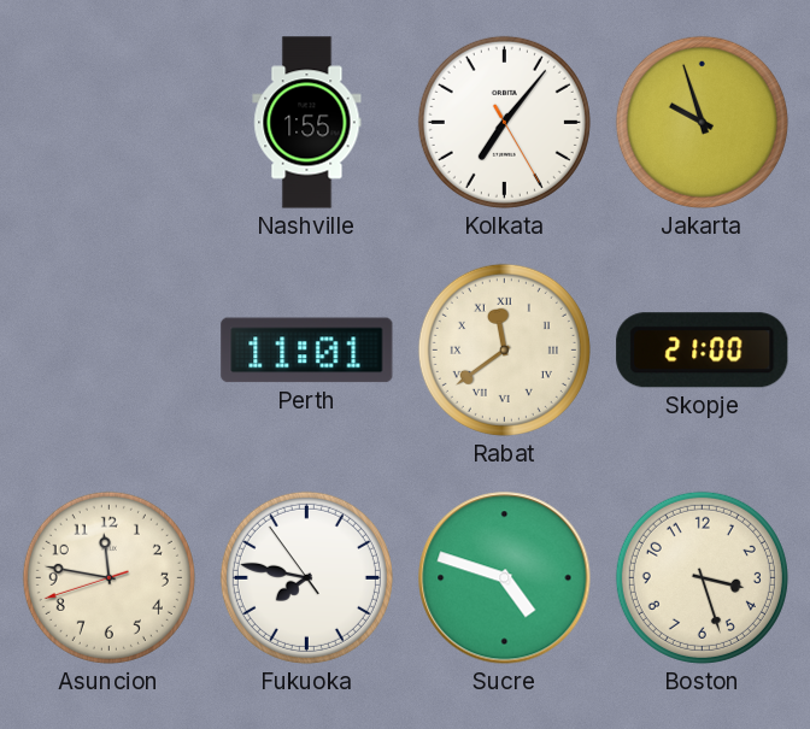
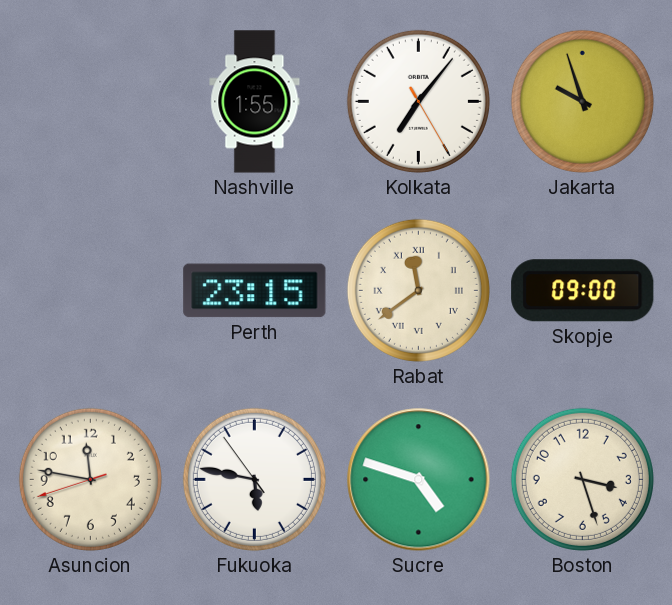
Perth: 11:01 -> 23:15 (255, 291)
Skopje: 21:00 -> 09:00 (583, 291)
Fukuoka: 7:46 -> 5:46 (254, 479)
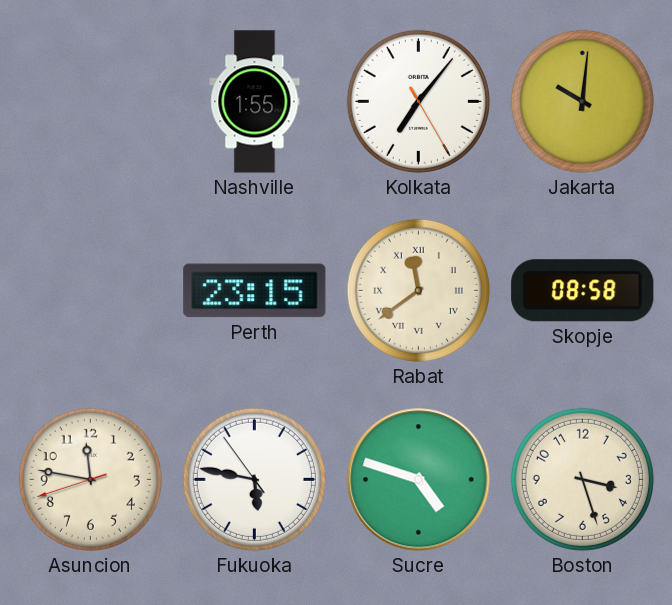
Jakarta: 9:57 -> 10:01 (582, 101)
Skopje: 09:00 -> 08:58 (583, 291)
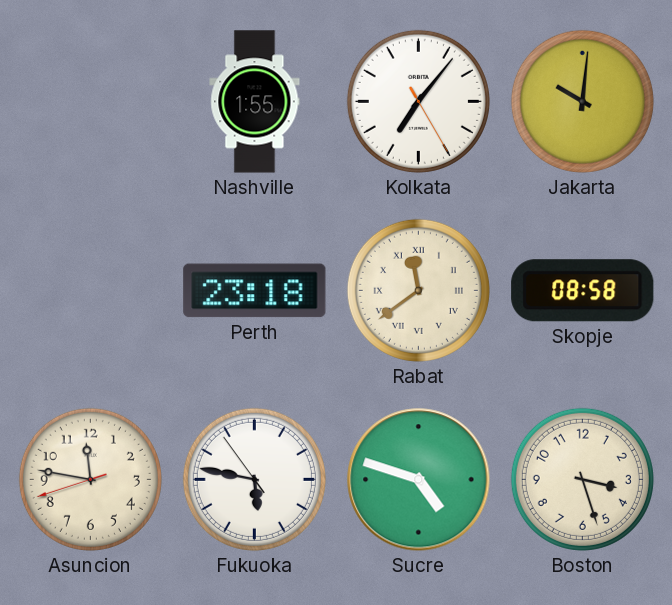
Perth: 23:15 -> 23:18 (255, 291)
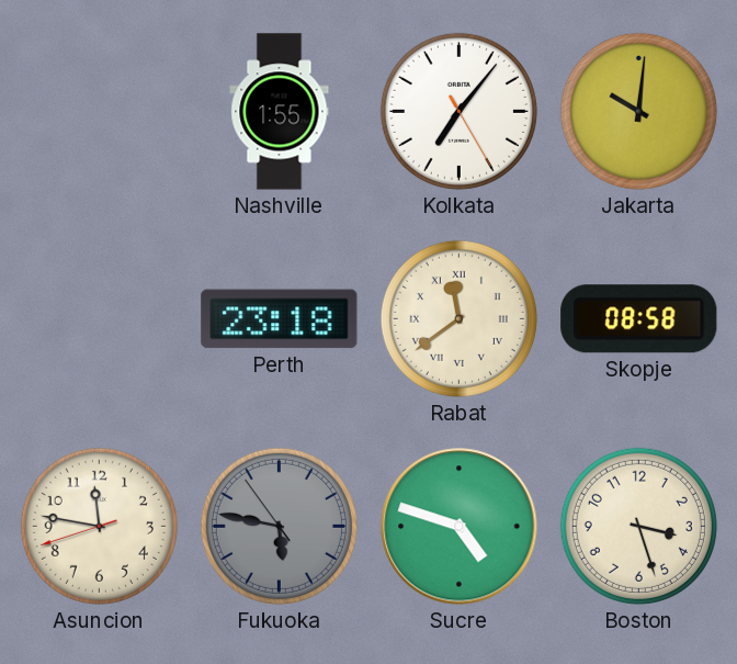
Fukuoka dial: white -> grey (279, 526)
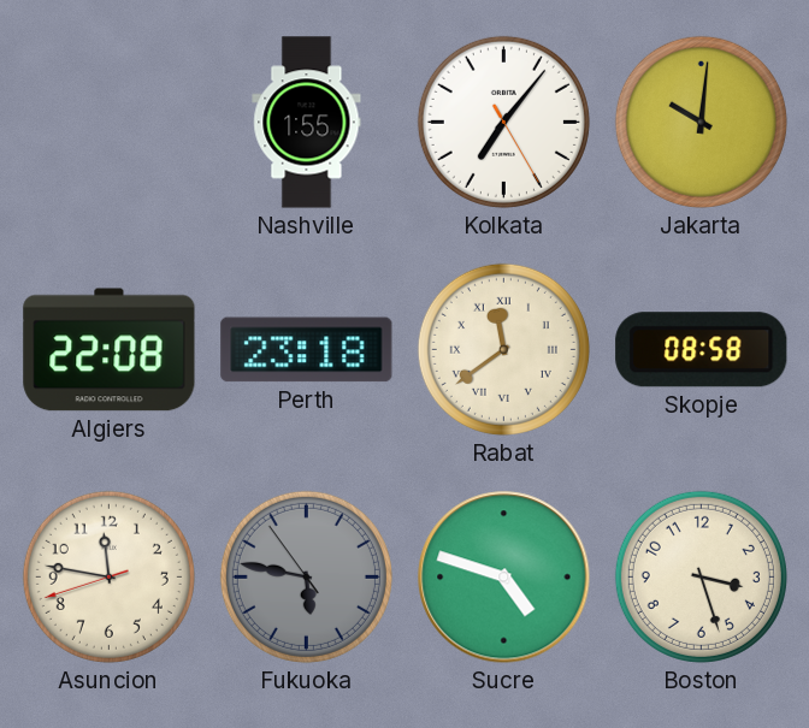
Algiers: none -> 22:08 (110, 350)
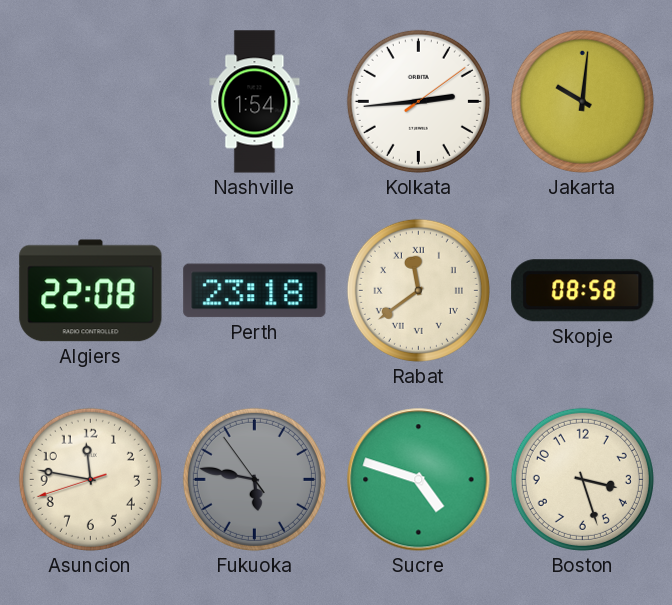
Nashville: 1:55 -> 1:54 (255, 102)
Kolkata: 7:06 -> 2:44 (418, 101)
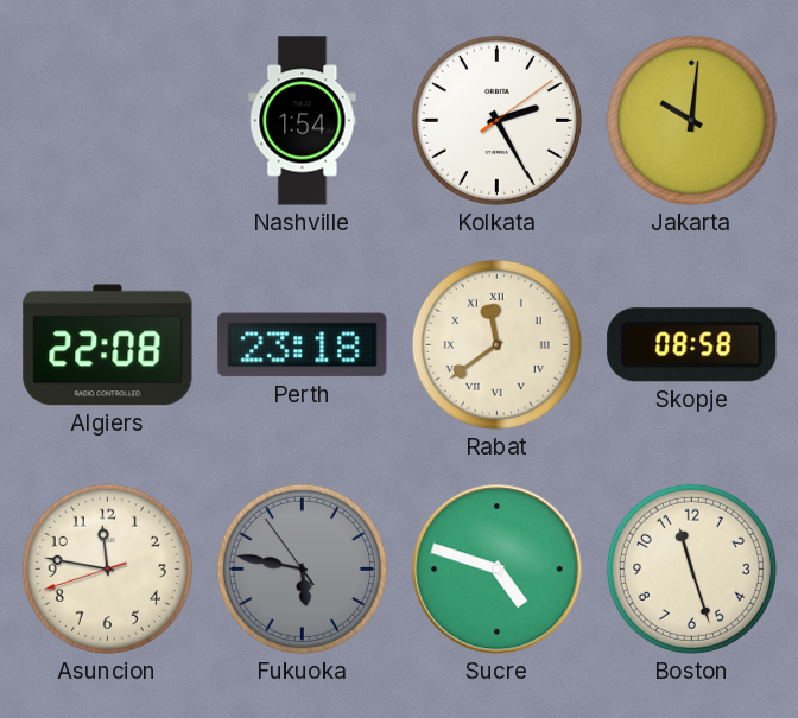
Kolkata: 2:44 -> 2:25 (496, 120)
Boston: 3:27 -> 11:27 (691, 568)
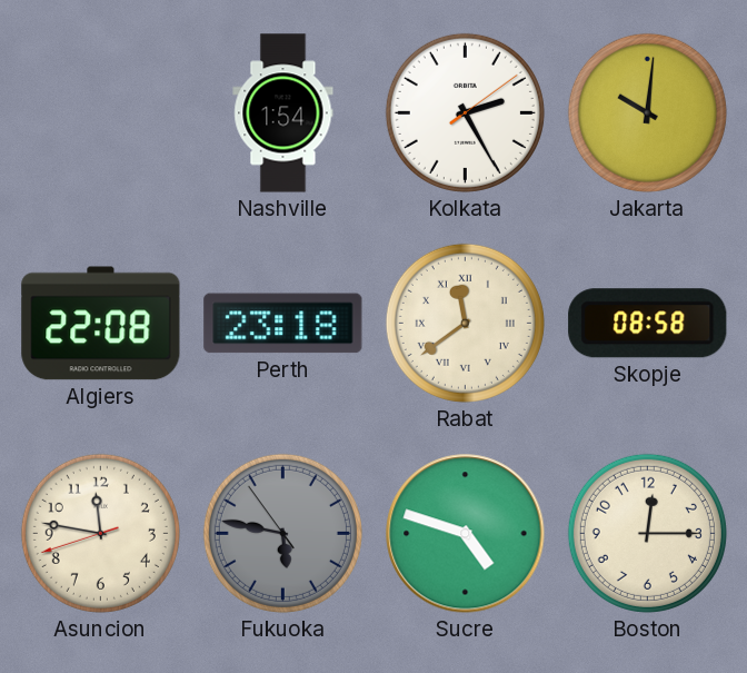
Boston: 11:27 -> 12:15 (647, 533)
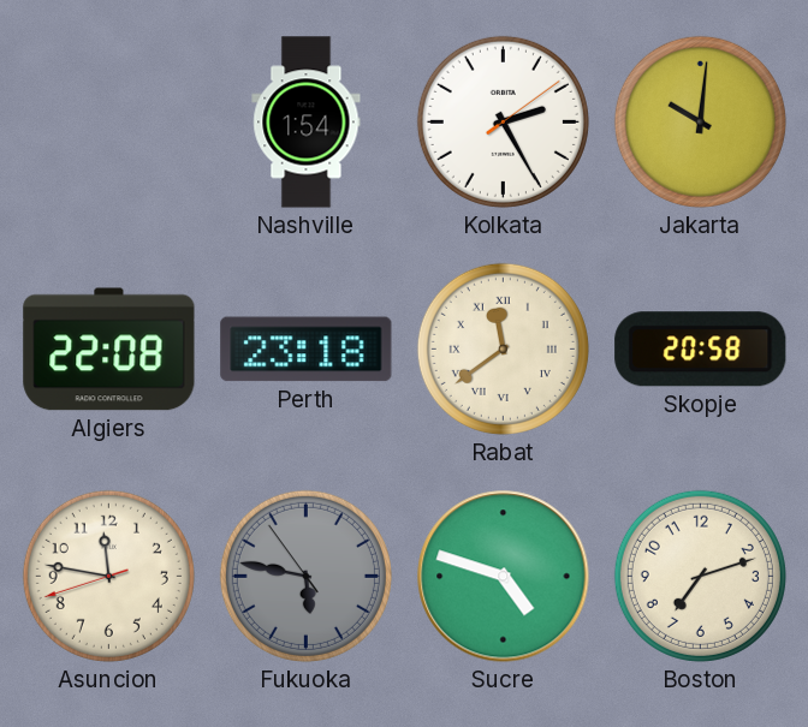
Skopje: 08:58 -> 20:58 (701, 350)
Boston: 12:15 -> 7:12 (700, 576)
